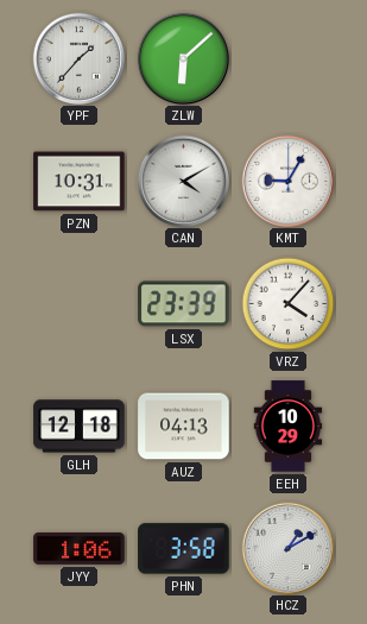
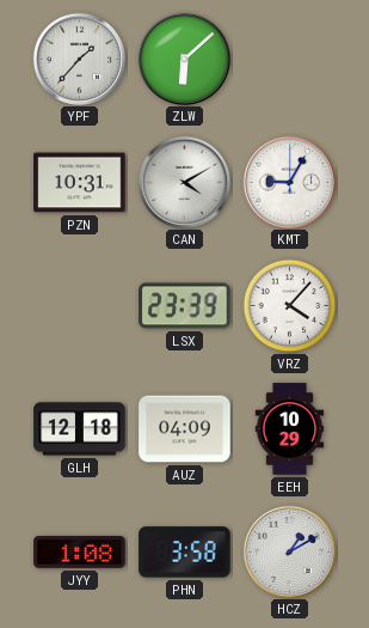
AUZ: 04:13 -> 04:09 (185, 429)
JYY: 1:06 -> 1:08 (80, 551)
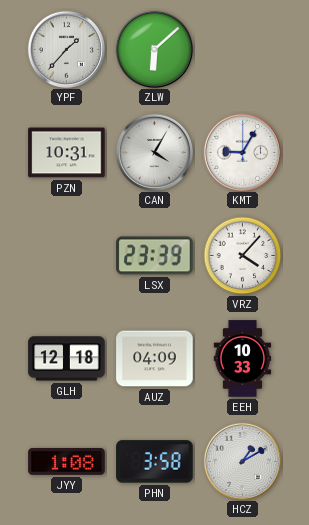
CAN: 4:10 -> 4:05 (154, 152)
EEH: 10:29 -> 10:33 (243, 359)
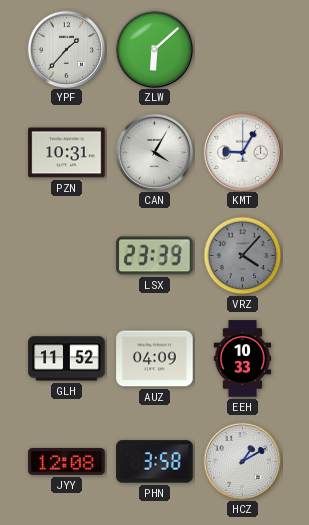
VRZ dial: white -> grey (243, 256)
GLH: 12:18 -> 11:52 (67, 359)
JYY: 1:08 -> 12:08 (67, 461)
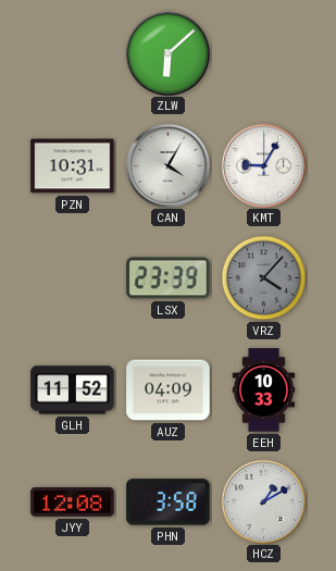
YPF: 1:37 -> none (66, 49)
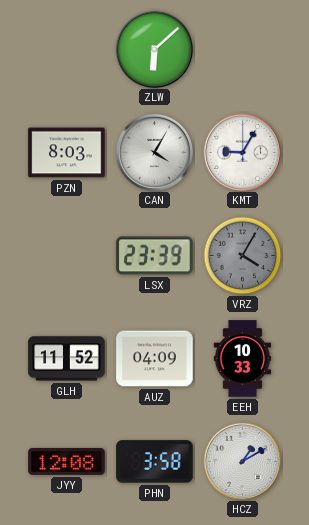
PZN: 10:31 -> 8:03 (67, 153)
VRZ: 4:07 -> 4:05 (243, 256)
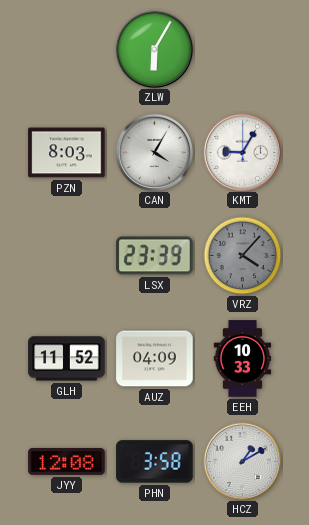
ZLW: 6:08 -> 6:05 (154, 49)
VRZ: 4:05 -> 4:07 (243, 256)
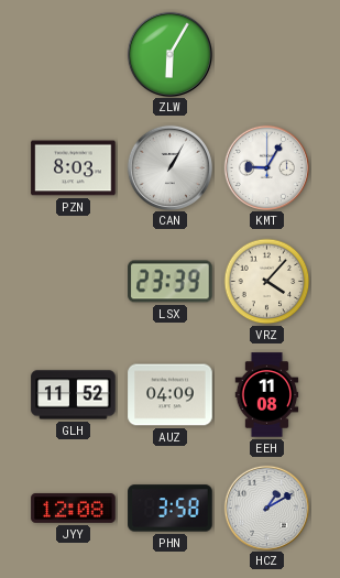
CAN: 4:05 -> 1:05 (169, 167)
VRZ dial: grey -> cream (267, 282)
EEH: 10:33 -> 11:08 (267, 395)
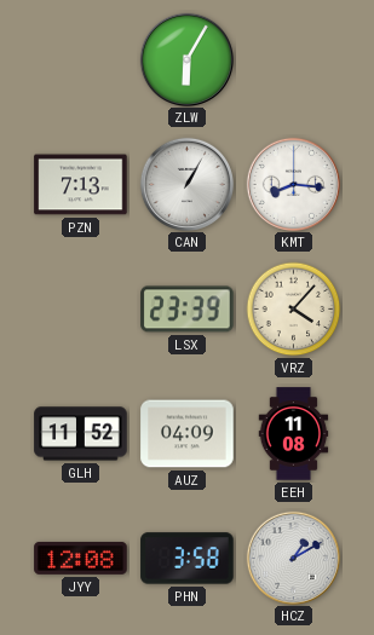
PZN: 8:03 -> 7:13 (81, 185)
KMT: 9:05 -> 8:16 (293, 184)
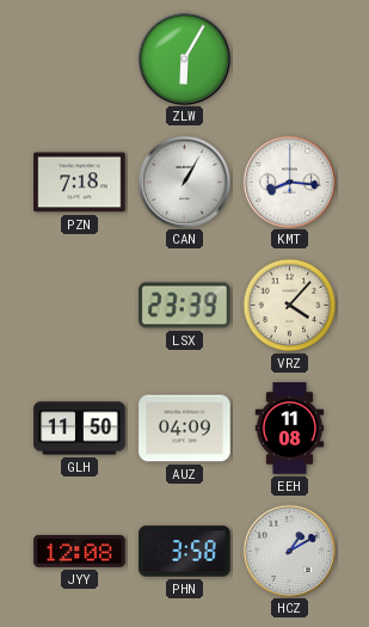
PZN: 7:13 -> 7:18 (80, 183)
GLH: 11:52 -> 11:50 (80, 429)
